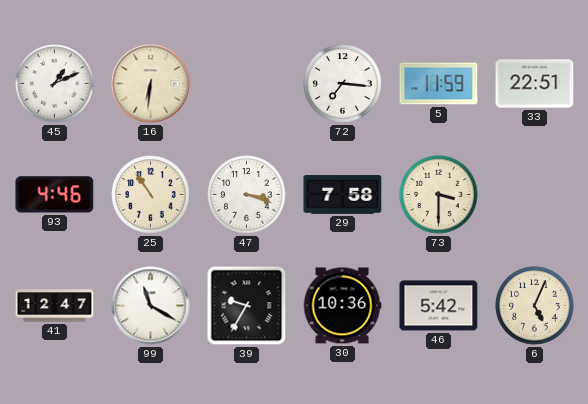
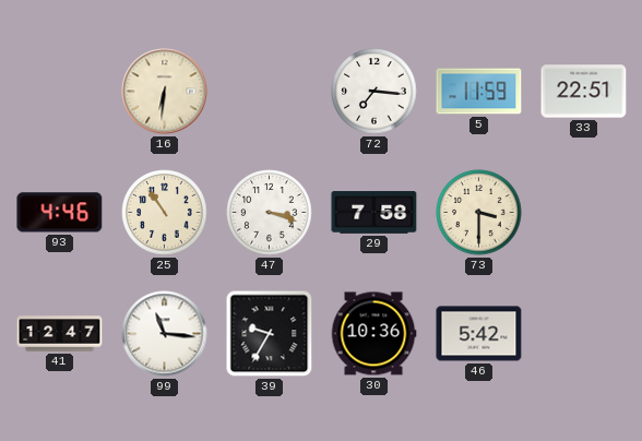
45: 1:11 -> none (55, 84)
99: 11:20 -> 11:16 (165, 334)
6: 5:04 -> none (535, 306)
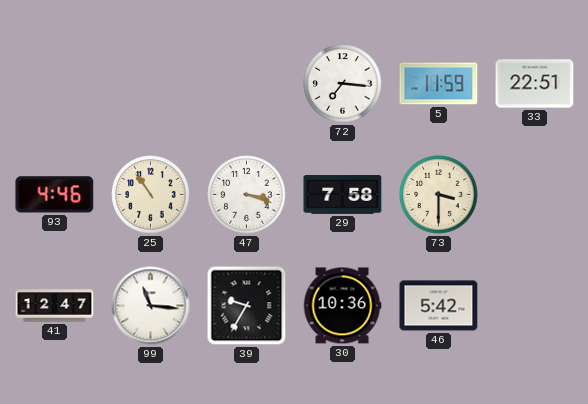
16: 6:31 -> none (165, 92)
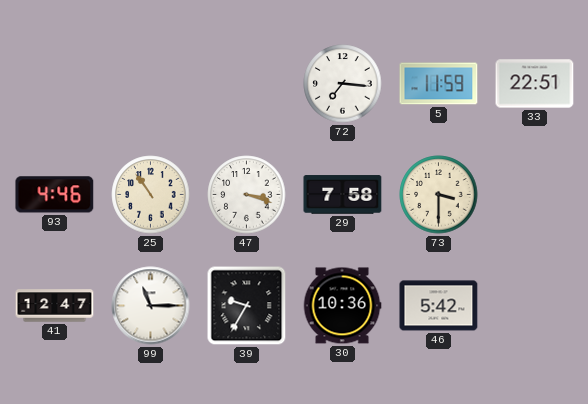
99: 11:16 -> 11:15 (151, 306)
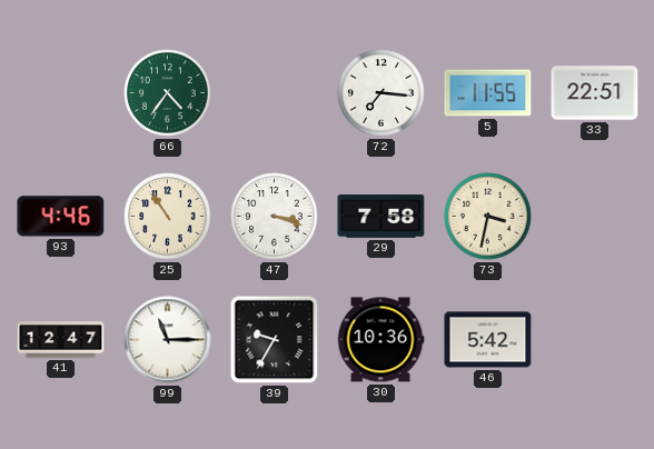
66: none -> 4:36 (168, 93)
5: 11:59 -> 11:55 (488, 93)
73: 3:30 -> 3:32 (488, 217)
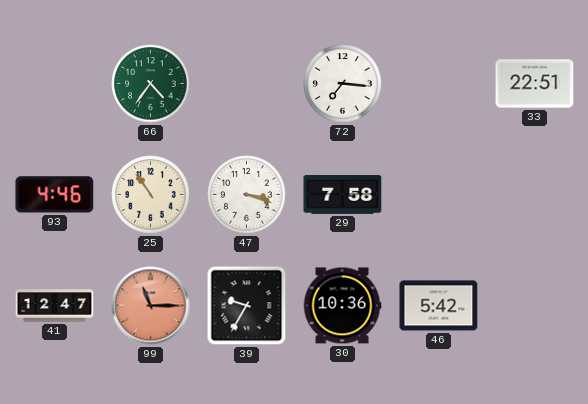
5: 11:55 -> none (488, 93)
73: 3:32 -> none (488, 217)
99 dial: white -> salmon (151, 306)
